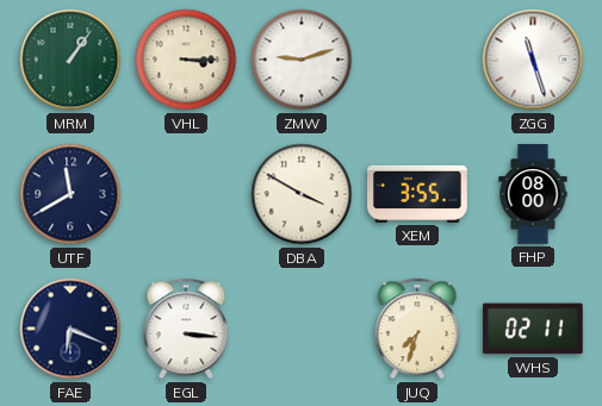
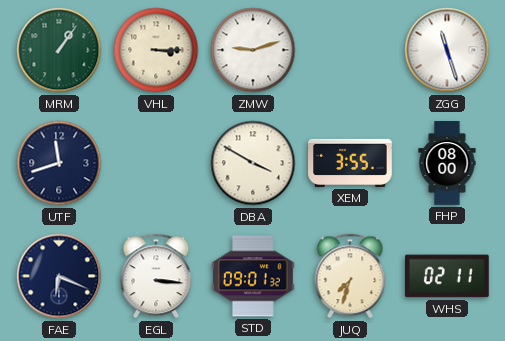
UTF: 11:40 -> 11:42 (59, 163)
STD: none -> 09:01 (254, 276)
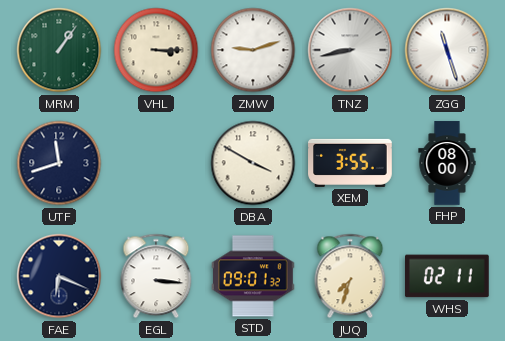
TNZ: none -> 8:43 (350, 50)
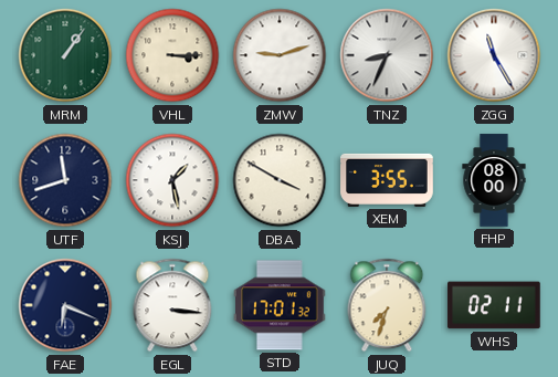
TNZ: 8:43 -> 8:34 (387, 55)
ZGG: 11:27 -> 11:25 (494, 55)
KSJ: none -> 1:28 (172, 180)
STD: 09:01 -> 17:01 (281, 305)
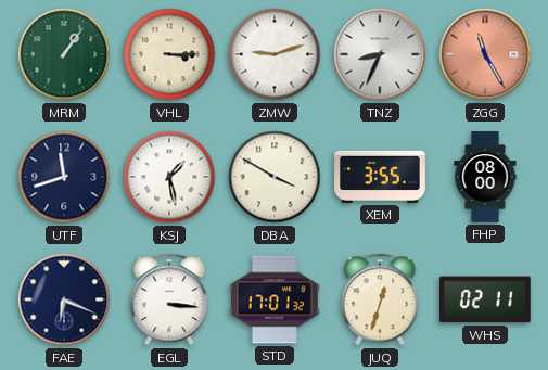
ZGG dial: white -> salmon (485, 54)
JUQ: 7:33 -> 12:33 (380, 299)
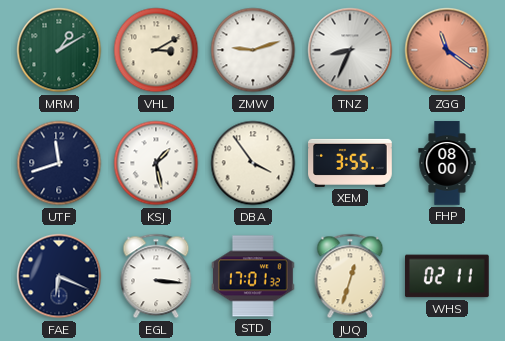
MRM: 1:06 -> 1:10 (59, 50)
VHL: 3:15 -> 3:10 (156, 50)
ZGG: 11:25 -> 11:21 (447, 50)
DBA: 3:50 -> 3:54 (253, 163)
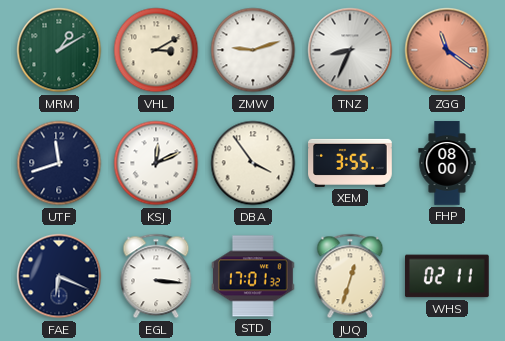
KSJ: 1:28 -> 12:11 (156, 163)
